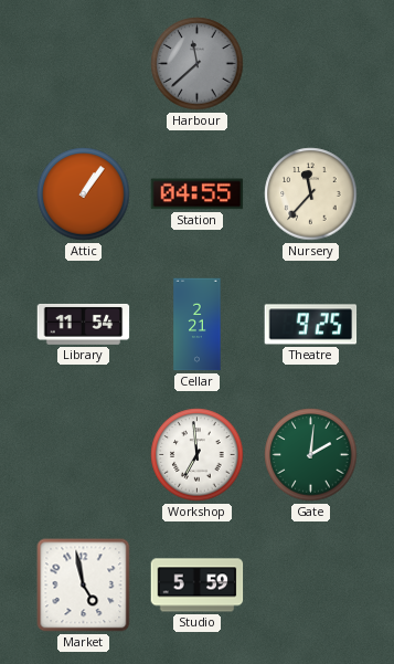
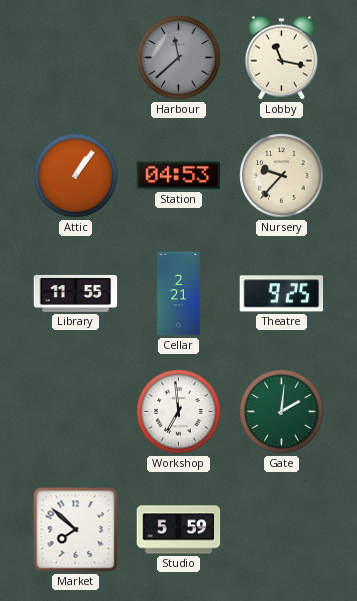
Lobby: none -> 11:17 (281, 58)
Station: 04:55 -> 04:53 (179, 176)
Nursery: 11:37 -> 9:37 (282, 176)
Library: 11:54 -> 11:55 (76, 294)
Market: 4:58 -> 7:52 (76, 530)
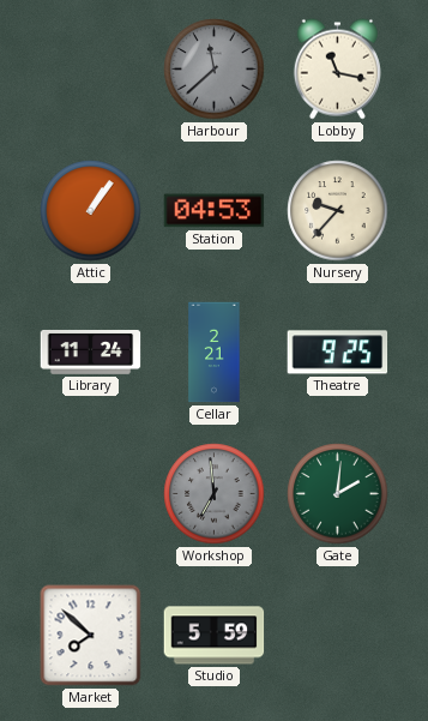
Library: 11:55 -> 11:24 (91, 353)
Workshop dial: white -> grey (215, 494)
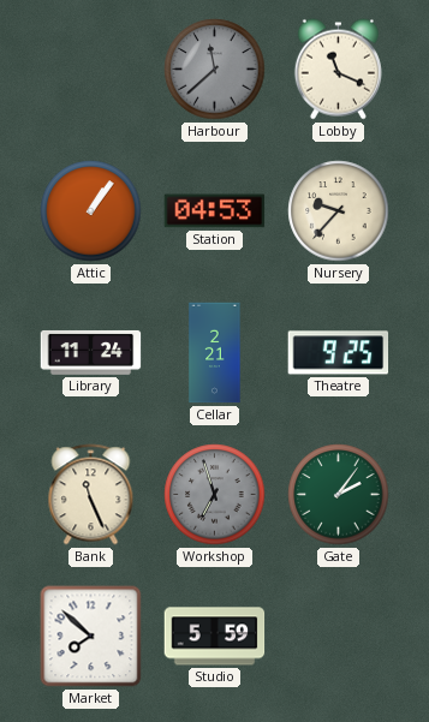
Lobby: 11:17 -> 11:19 (338, 70)
Bank: none -> 11:26 (91, 495)
Workshop: 6:59 -> 6:57 (215, 495)
Gate: 2:01 -> 2:06 (339, 495)
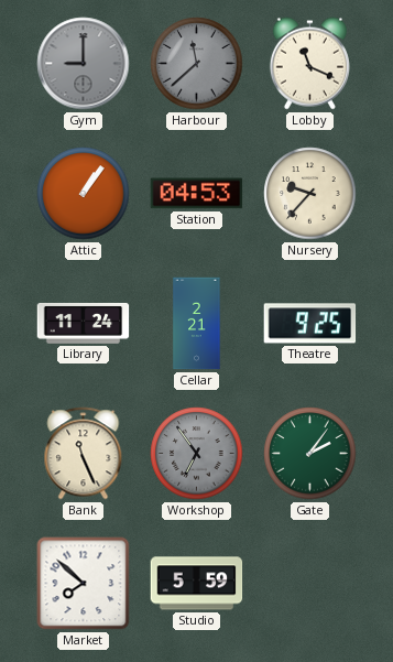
Gym: none -> 9:00 (84, 64)
Workshop: 6:57 -> 6:54 (197, 454)
